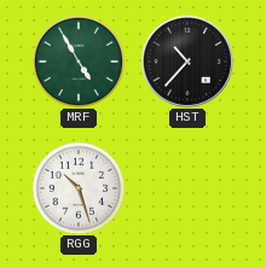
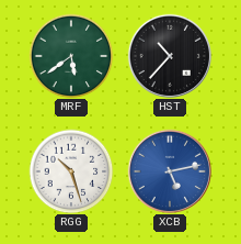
MRF: 4:55 -> 5:39 (71, 56)
XCB: none -> 5:13 (169, 170)
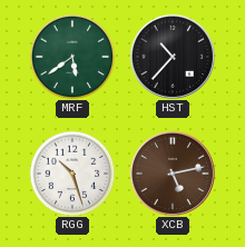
XCB dial: blue -> brown (171, 172)
